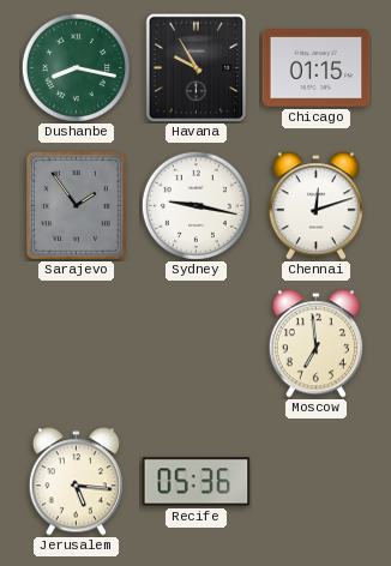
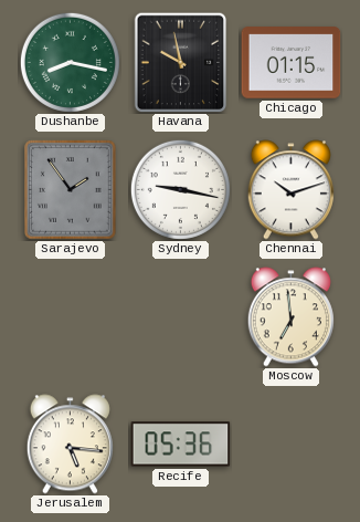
Havana: 9:55 -> 9:58 (181, 62)
Chennai: 12:12 -> 10:12 (290, 190)
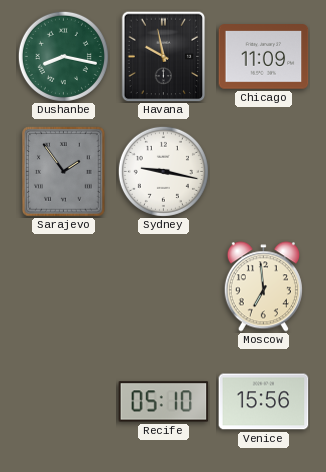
Chicago: 01:15 -> 11:09 (264, 57)
Chennai: 10:12 -> none (290, 190)
Jerusalem: 5:16 -> none (70, 445)
Recife: 05:36 -> 05:10 (164, 402)
Venice: none -> 15:56 (264, 402)
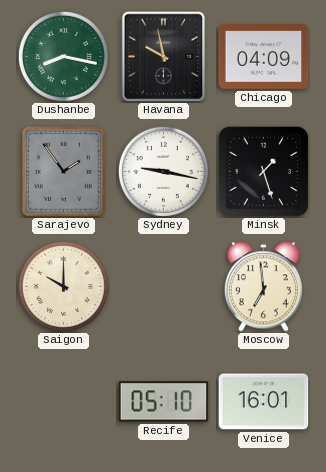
Chicago: 11:09 -> 04:09 (264, 57)
Minsk: none -> 1:27 (263, 171)
Saigon: none -> 10:00 (63, 286)
Venice: 15:56 -> 16:01 (264, 402)
